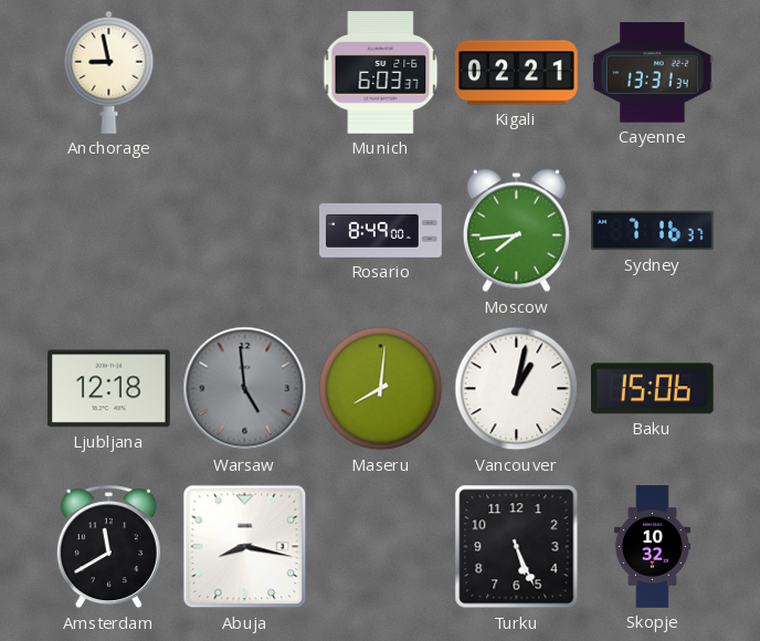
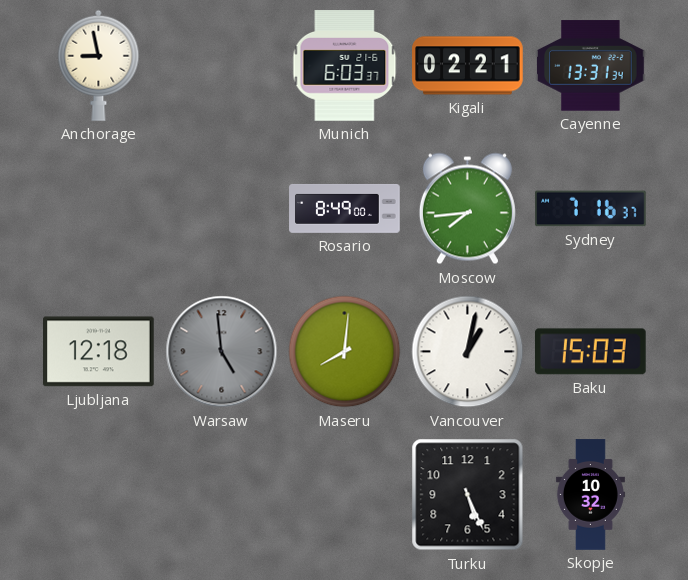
Baku: 15:06 -> 15:03 (590, 352)
Amsterdam: 11:40 -> none (108, 547)
Abuja: 8:17 -> none (245, 547)
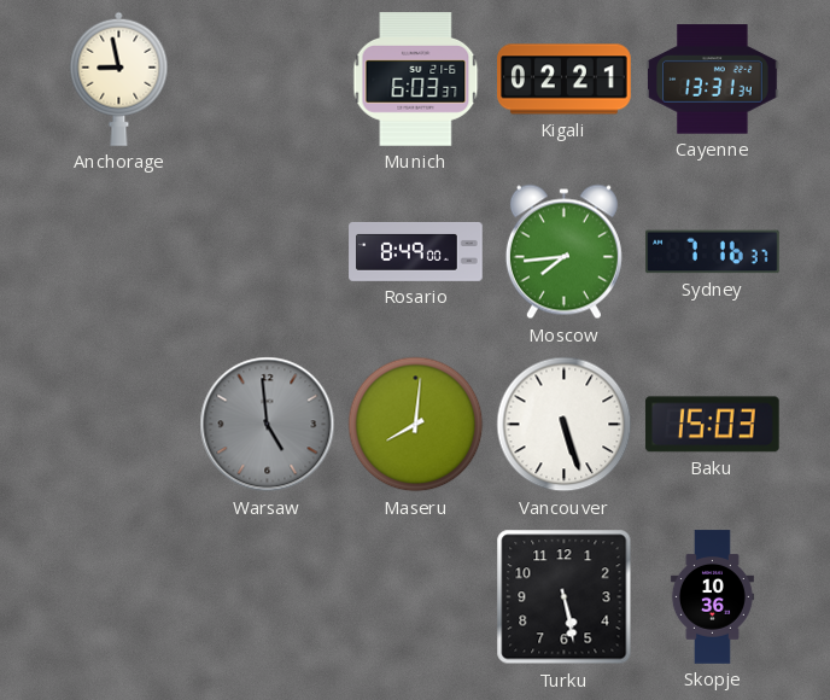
Ljubljana: 12:18 -> none (99, 352)
Vancouver: 1:02 -> 5:27 (565, 425)
Turku: 5:26 -> 5:28 (565, 597)
Skopje: 10:32 -> 10:36 (712, 597)
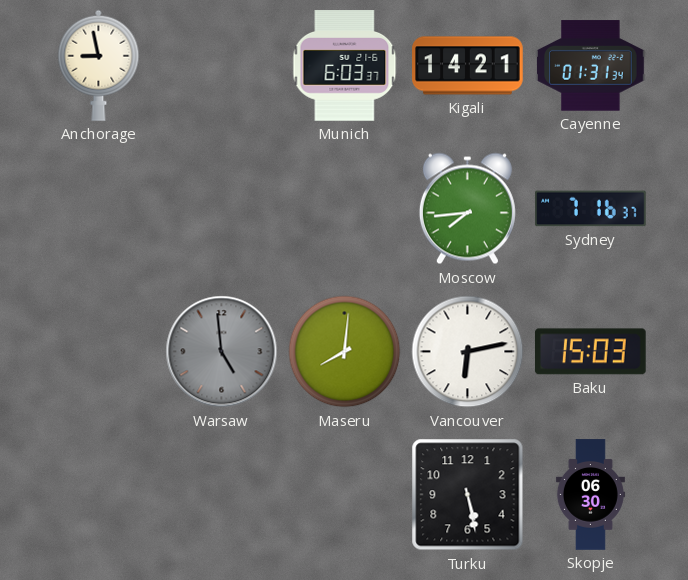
Kigali: 02:21 -> 14:21 (468, 66)
Cayenne: 13:31 -> 01:31 (591, 66)
Rosario: 8:49 -> none (416, 251)
Vancouver: 5:27 -> 6:13 (468, 352)
Skopje: 10:36 -> 06:30 (590, 495)
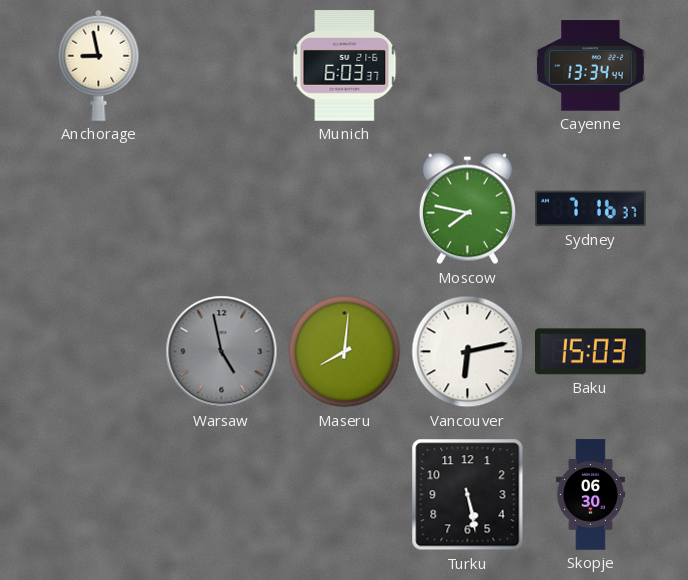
Kigali: 14:21 -> none (468, 66)
Cayenne: 01:31 -> 13:34 (591, 66)
Moscow: 7:44 -> 7:47 (467, 209)
Warsaw: 4:59 -> 4:58 (222, 352)
